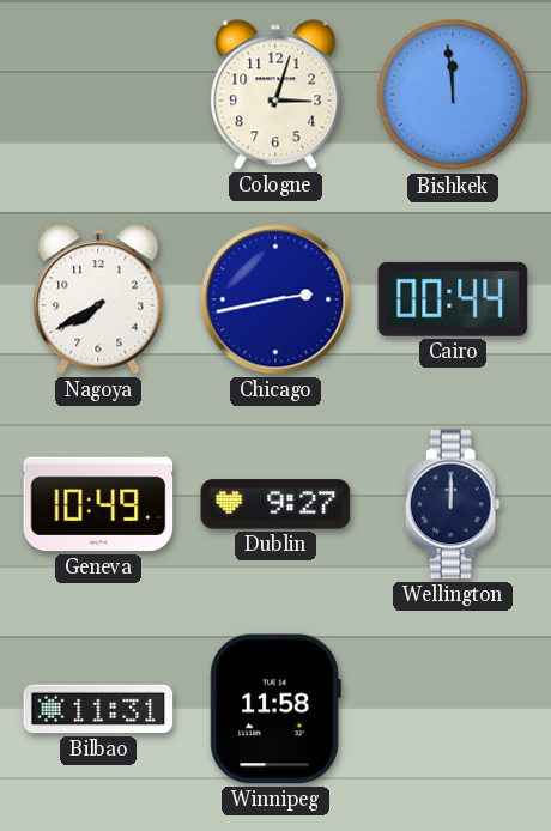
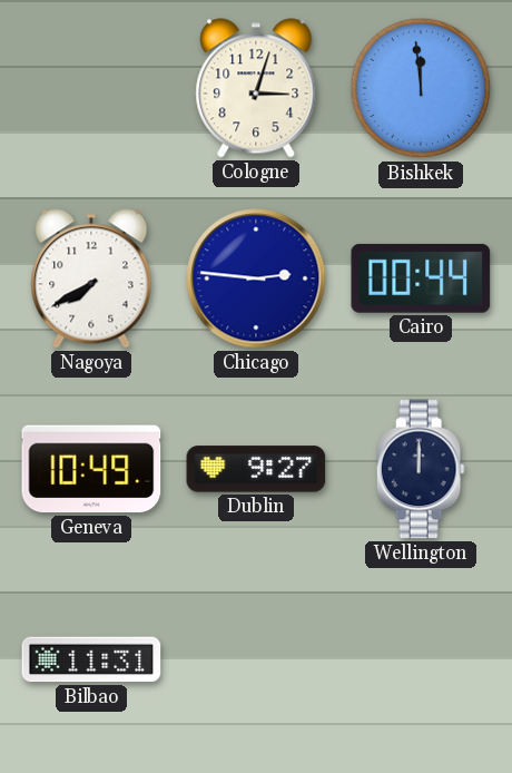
Chicago: 2:43 -> 2:46 (256, 278)
Winnipeg: 11:58 -> none (275, 709)
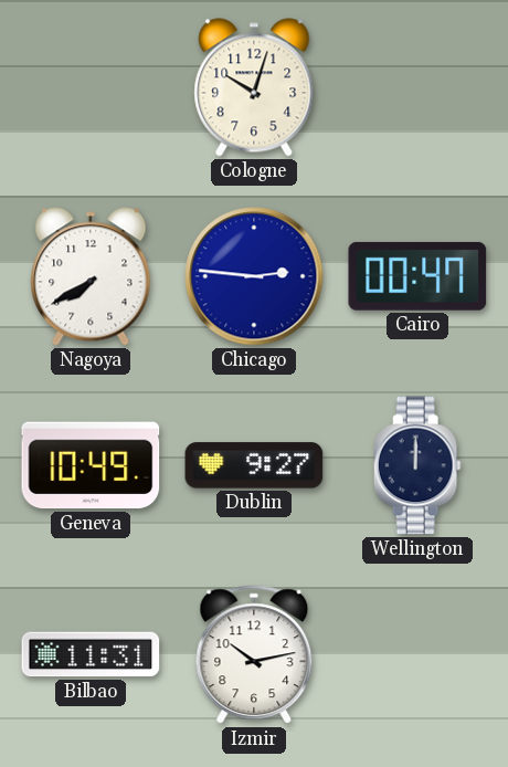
Cologne: 3:03 -> 10:03 (254, 87)
Bishkek: 11:59 -> none (421, 88)
Cairo: 00:44 -> 00:47 (417, 276)
Izmir: none -> 10:13 (254, 655)
